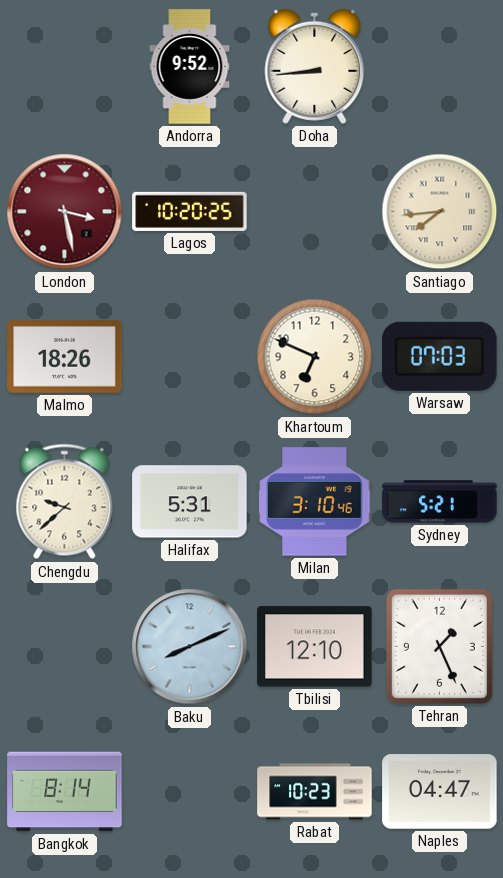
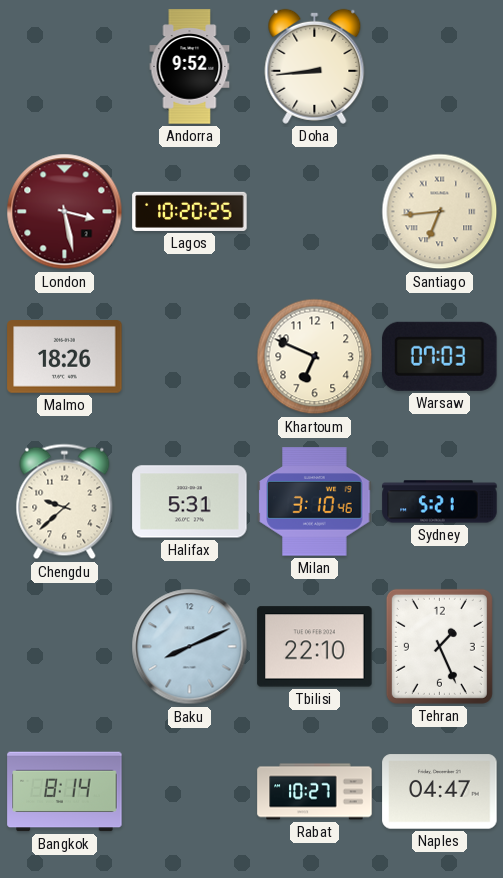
Santiago: 7:44 -> 6:44 (440, 212)
Tbilisi: 12:10 -> 22:10 (315, 647)
Rabat: 10:23 -> 10:27 (315, 792)
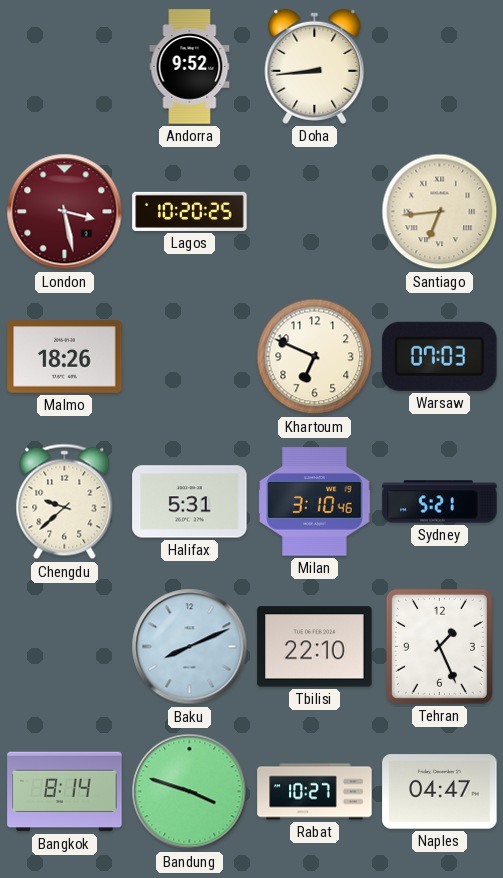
Bandung: none -> 3:48 (190, 792)
